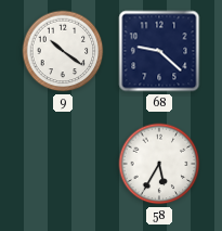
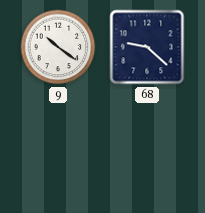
58: 5:35 -> none (159, 164)
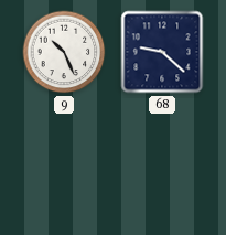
9: 10:21 -> 10:26 (64, 52)
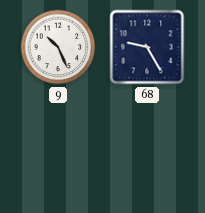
68: 9:22 -> 9:25 (147, 47)
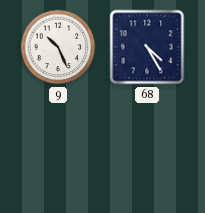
68: 9:25 -> 4:25 (147, 47)
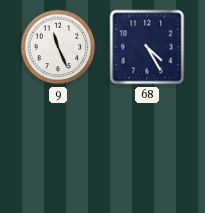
9: 10:26 -> 11:26 (58, 47)
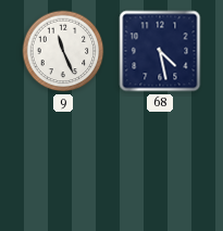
68: 4:25 -> 4:28 (160, 51)
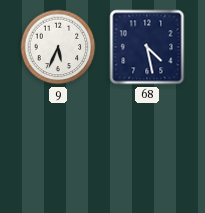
9: 11:26 -> 5:34 (58, 47)
